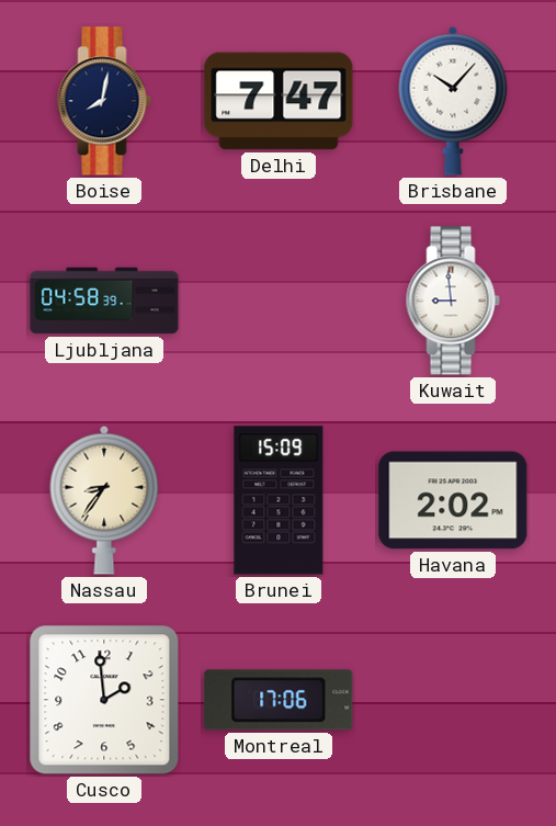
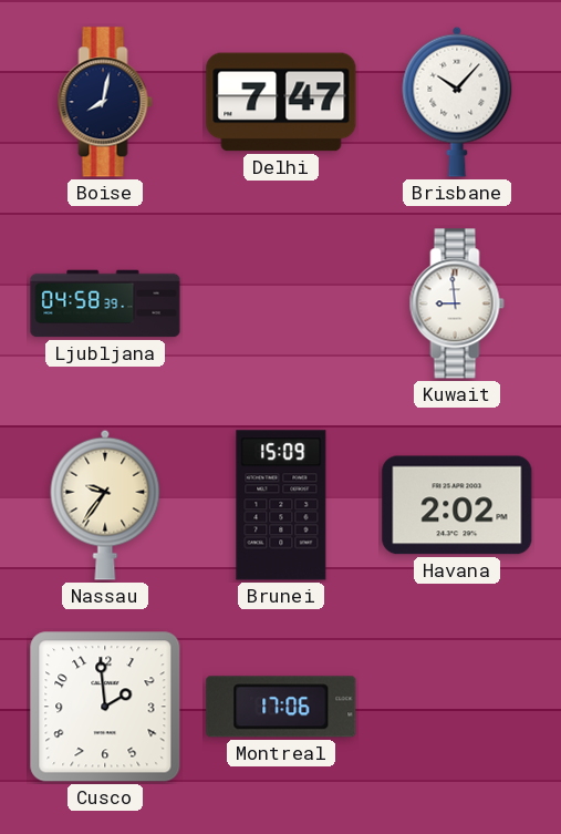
Nassau: 8:36 -> 9:36 (105, 505)
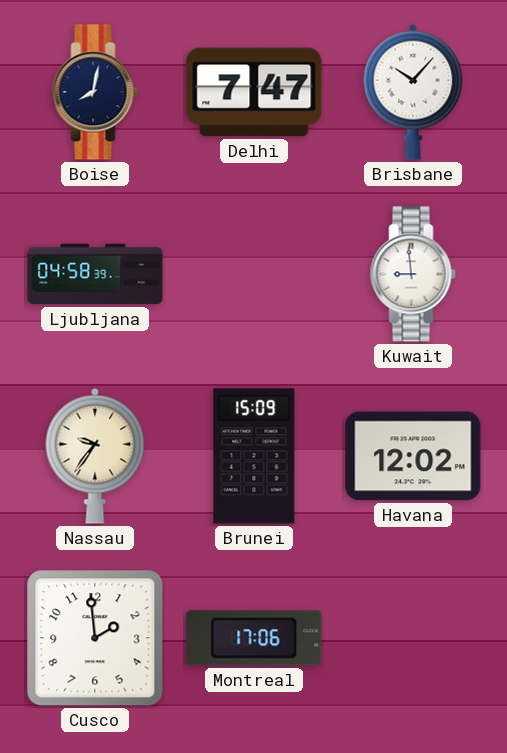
Havana: 2:02 -> 12:02 (413, 456)
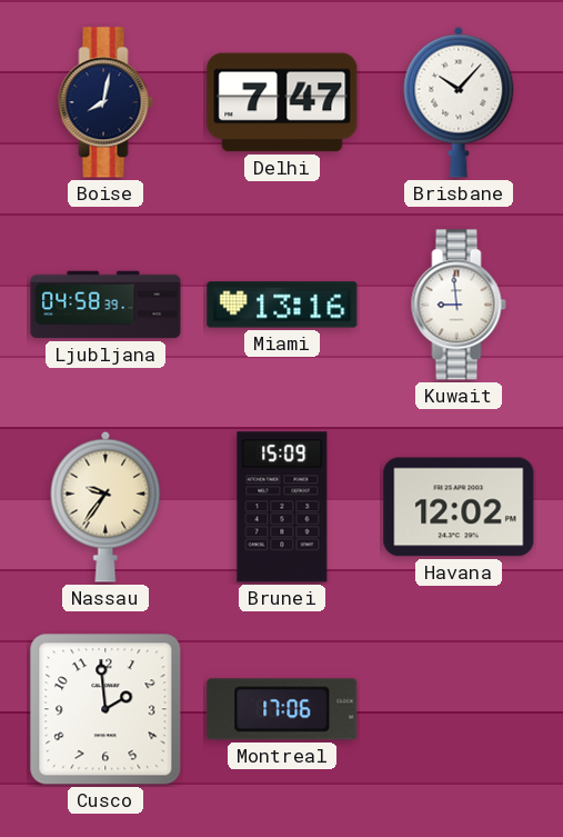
Miami: none -> 13:16 (282, 305)
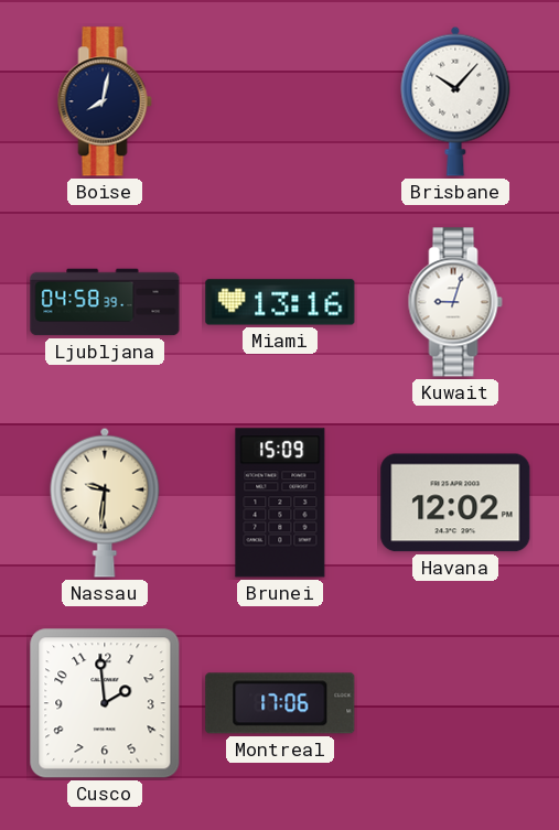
Delhi: 7:47 -> none (282, 102)
Kuwait: 8:59 -> 9:03 (455, 302)
Nassau: 9:36 -> 9:31 (105, 503)
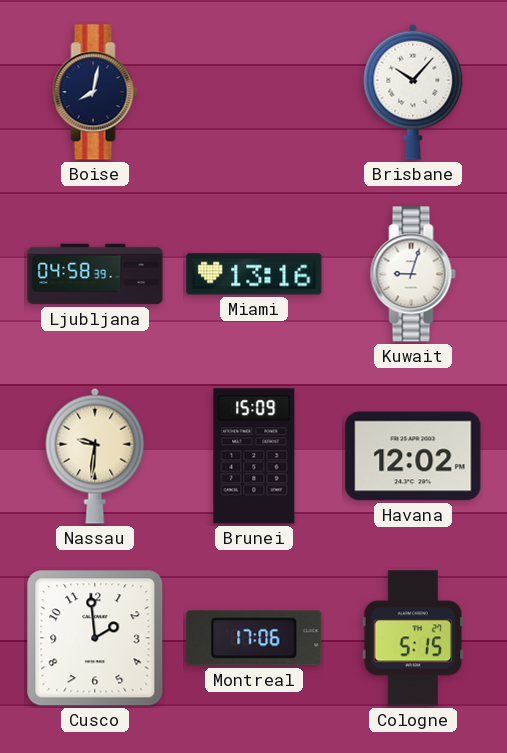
Cologne: none -> 5:15 (413, 638)
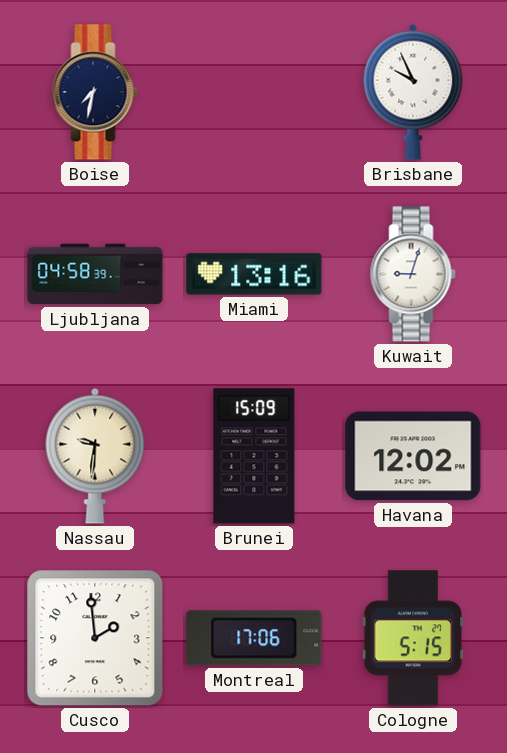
Boise: 8:02 -> 7:32 (95, 92)
Brisbane: 10:07 -> 9:56 (413, 92)
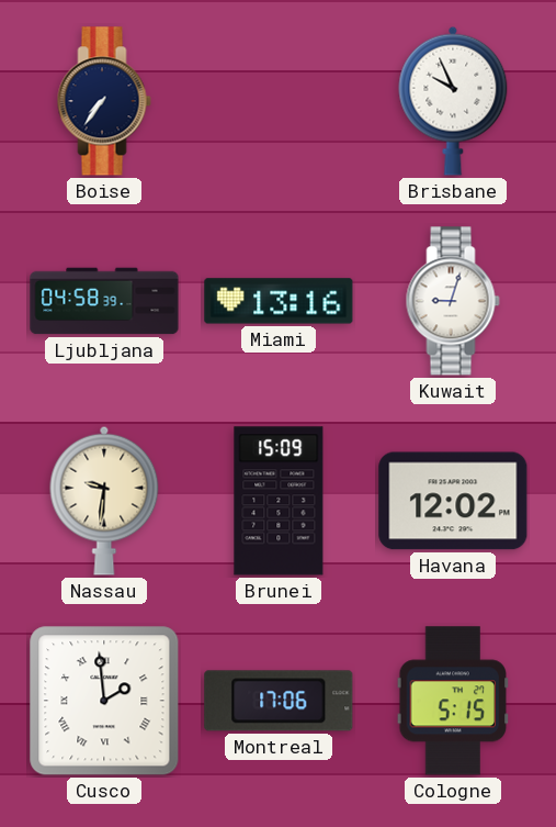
Boise: 7:32 -> 7:36 (104, 101)
Cusco numerals: Arabic -> Roman (104, 701)
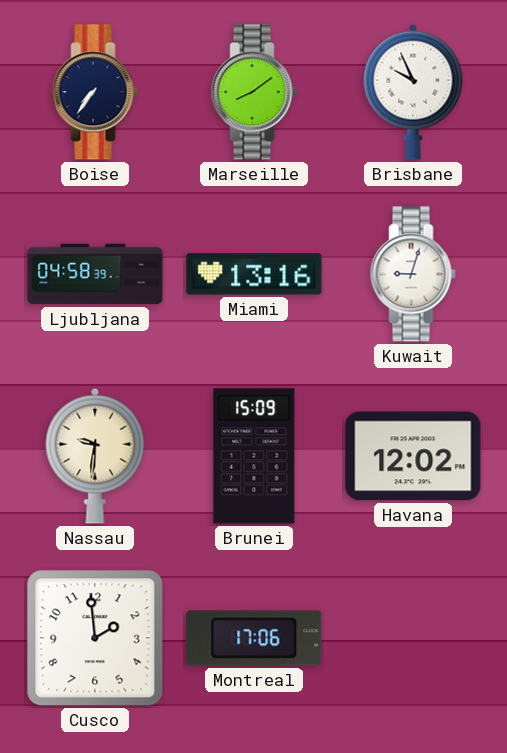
Marseille: none -> 8:09 (254, 92)
Cusco numerals: Roman -> Arabic (95, 638)
Cologne: 5:15 -> none (453, 701)
